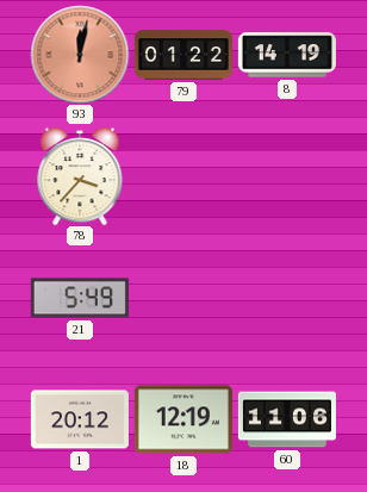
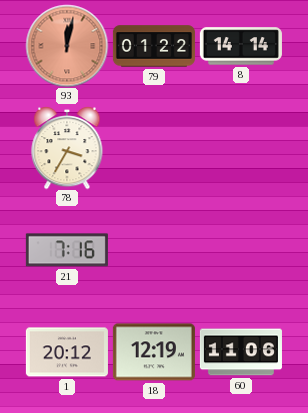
8: 14:19 -> 14:14 (241, 46)
78: 3:37 -> 3:35 (67, 148)
21: 5:49 -> 7:16 (67, 250)
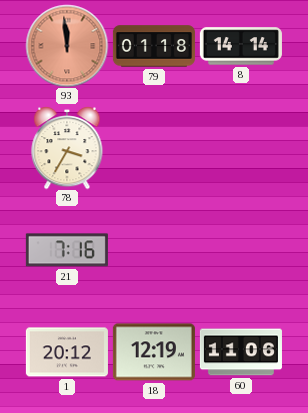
93: 12:02 -> 11:59 (67, 46)
79: 01:22 -> 01:18 (154, 46)
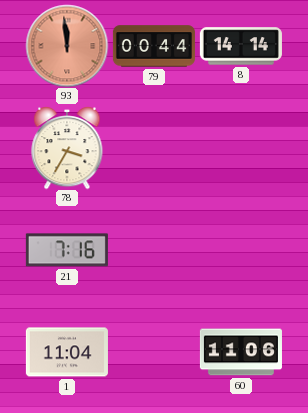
79: 01:18 -> 00:44 (154, 46)
1: 20:12 -> 11:04 (67, 352)
18: 12:19 -> none (154, 352)
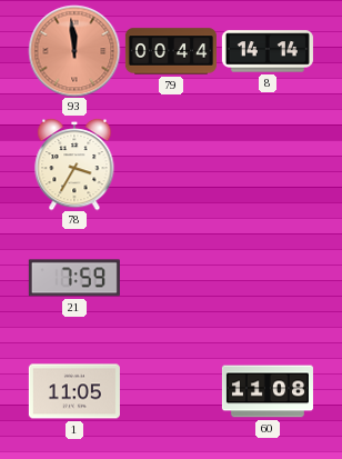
21: 7:16 -> 7:59 (74, 278)
1: 11:04 -> 11:05 (74, 391)
60: 11:06 -> 11:08 (268, 391)
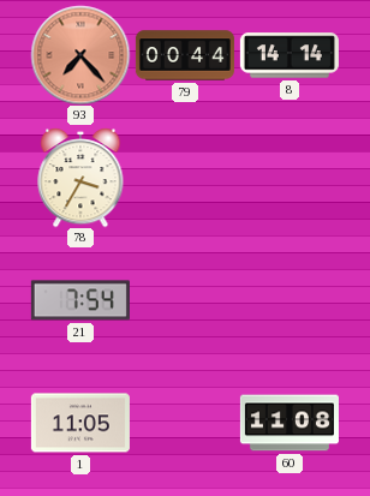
93: 11:59 -> 7:23 (80, 55)
21: 7:59 -> 7:54 (80, 300)
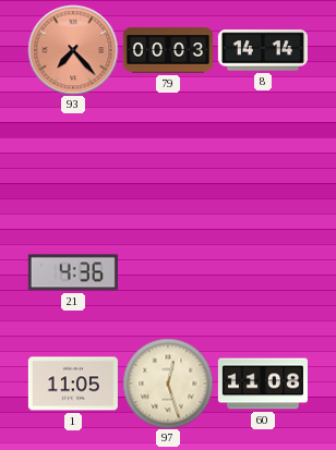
79: 00:44 -> 00:03 (168, 50)
78: 3:35 -> none (80, 178)
21: 7:54 -> 4:36 (73, 272)
97: none -> 12:27 (168, 384)
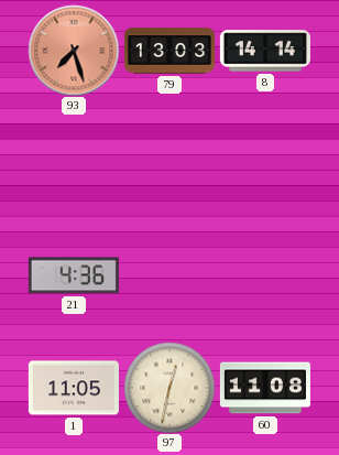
93: 7:23 -> 7:27 (74, 51)
79: 00:03 -> 13:03 (169, 51)
97: 12:27 -> 12:32 (169, 388)
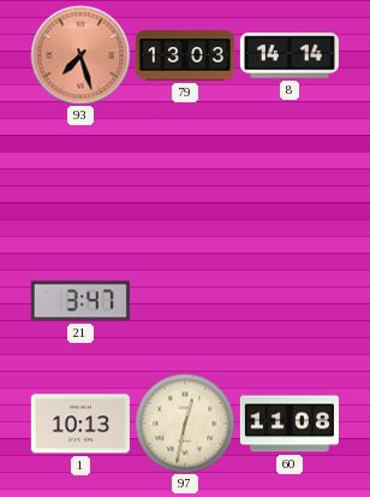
21: 4:36 -> 3:47 (80, 301)
1: 11:05 -> 10:13 (80, 424)
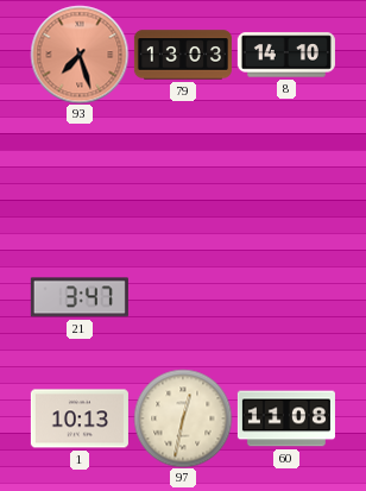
8: 14:14 -> 14:10 (286, 55)
